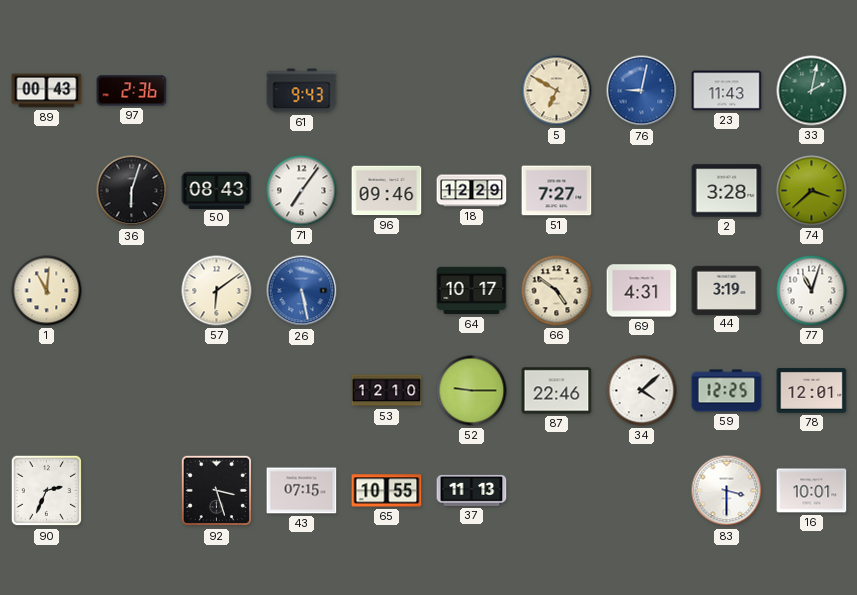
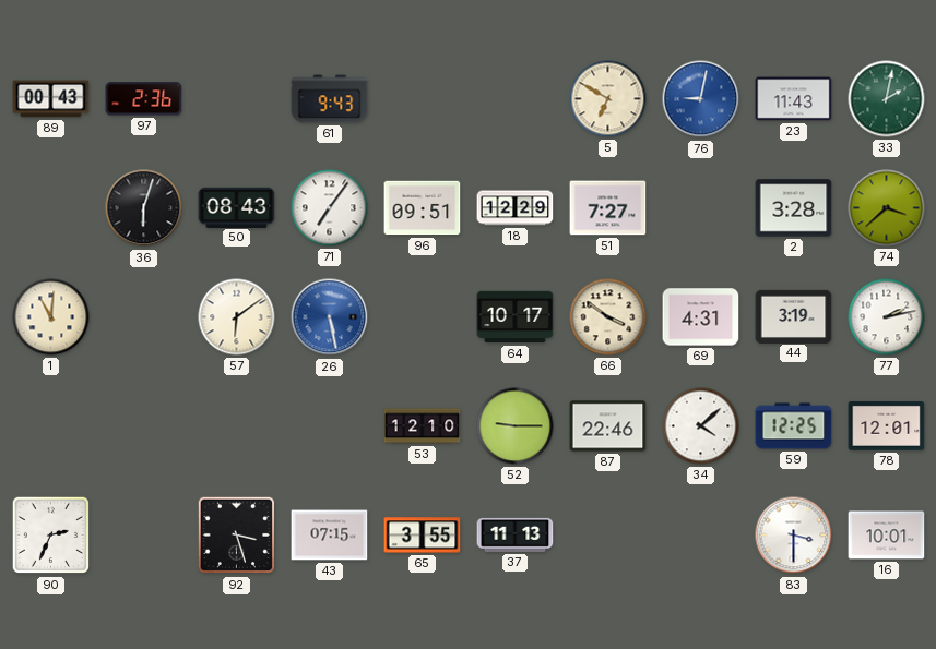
96: 09:46 -> 09:51 (423, 208)
66: 4:51 -> 3:51 (608, 317)
77: 11:03 -> 2:13 (887, 317)
65: 10:55 -> 3:55 (423, 536)
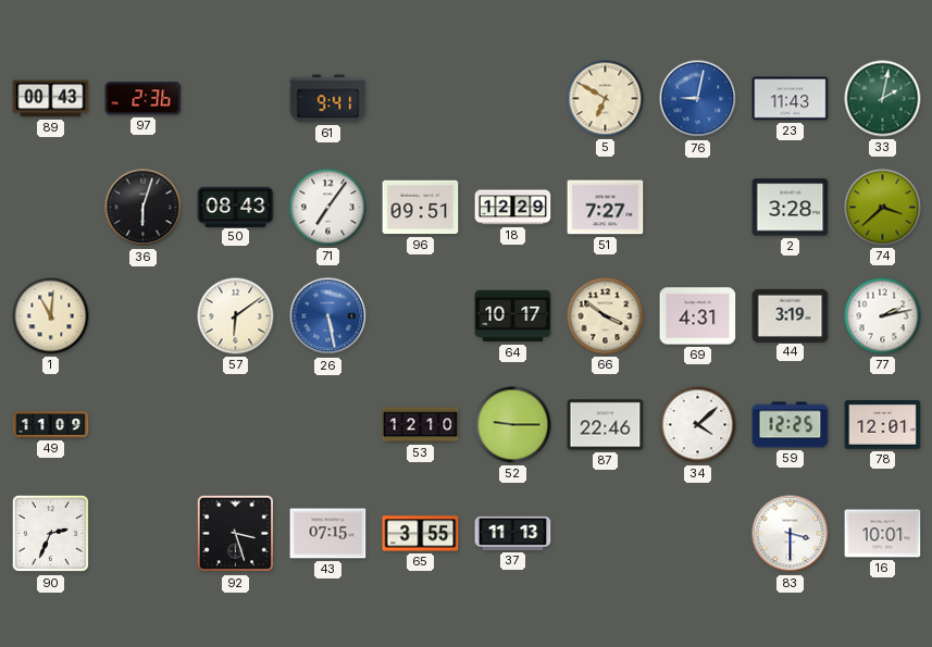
61: 9:43 -> 9:41 (328, 99)
49: none -> 11:09 (51, 425)
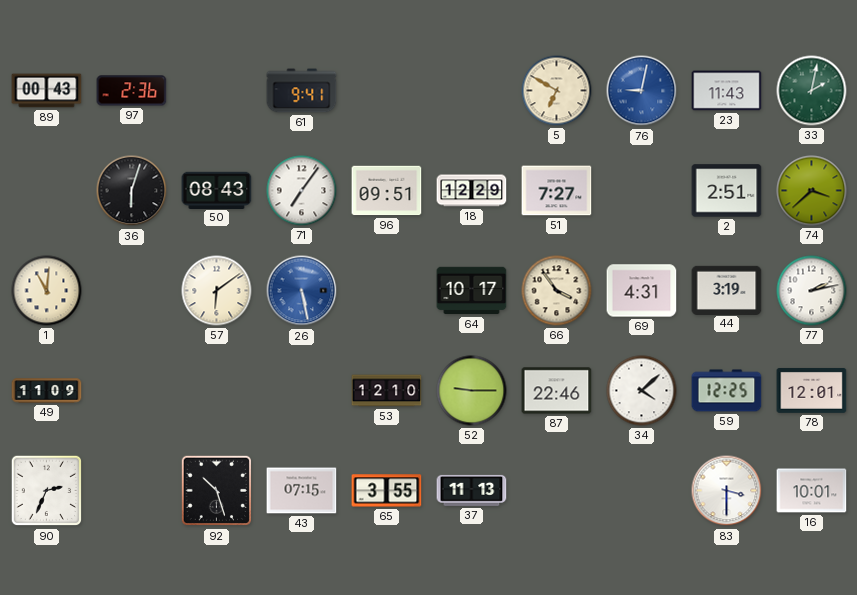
2: 3:28 -> 2:51 (727, 191)
66: 3:51 -> 3:54 (557, 291)
92: 3:27 -> 10:27 (217, 491)
